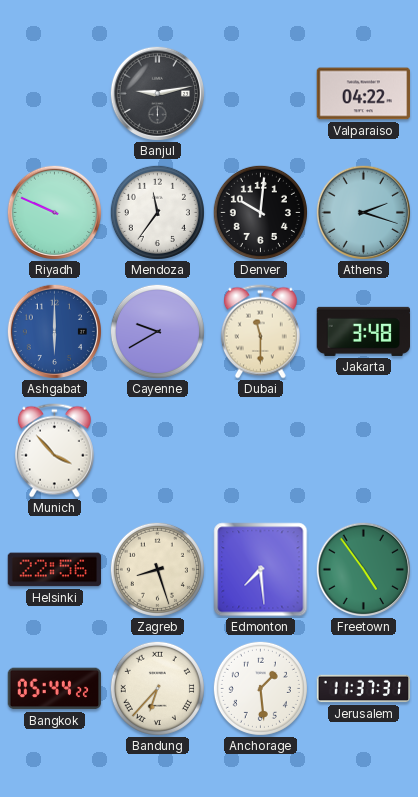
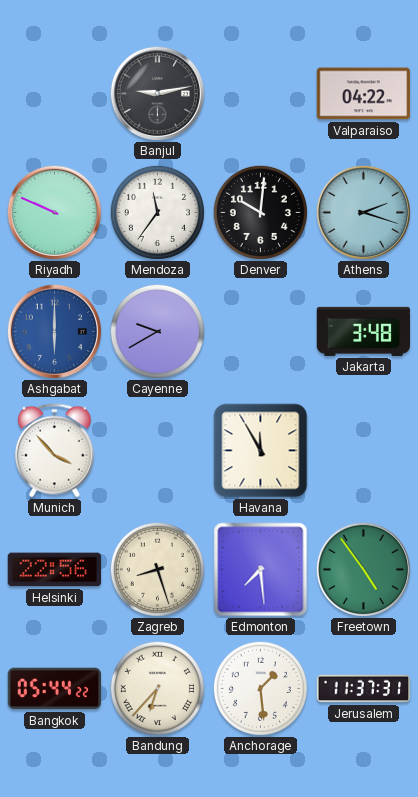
Dubai: 11:30 -> none (260, 332)
Havana: none -> 11:55 (261, 451)
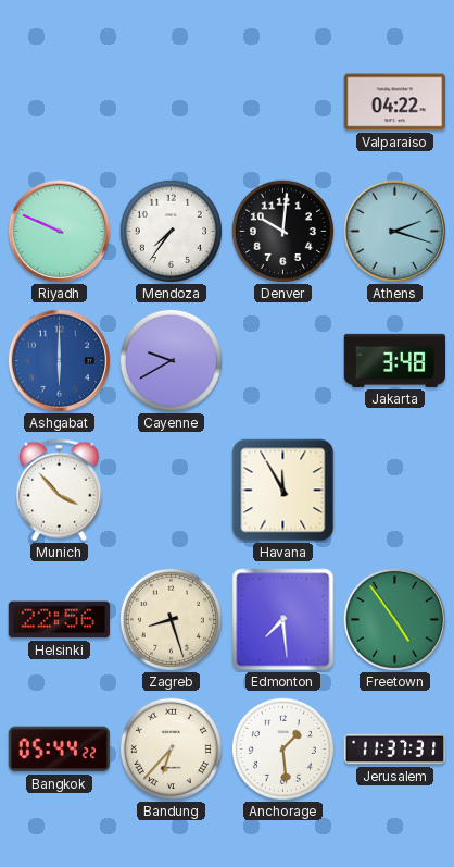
Banjul: 9:13 -> none (157, 93)
Mendoza: 11:36 -> 7:36 (171, 231)
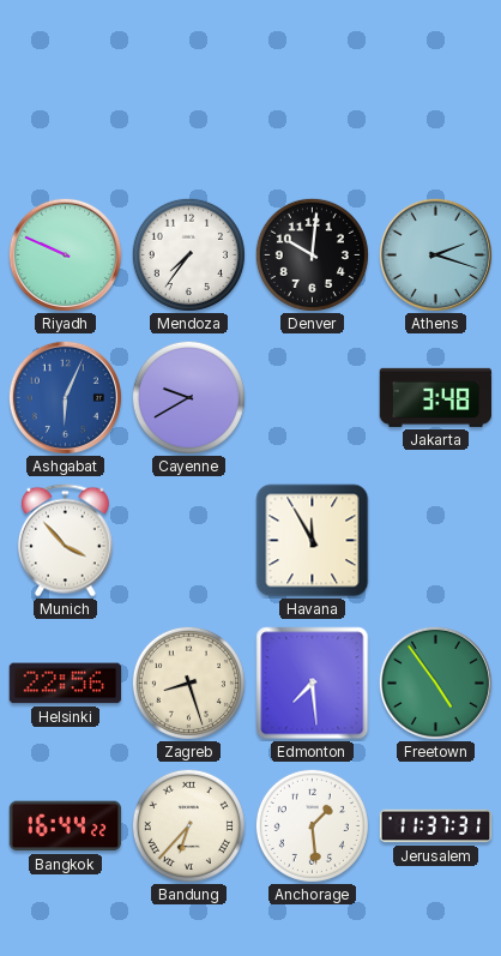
Valparaiso: 04:22 -> none (395, 102)
Ashgabat: 6:00 -> 6:04 (65, 397)
Bangkok: 05:44 -> 16:44 (66, 826)
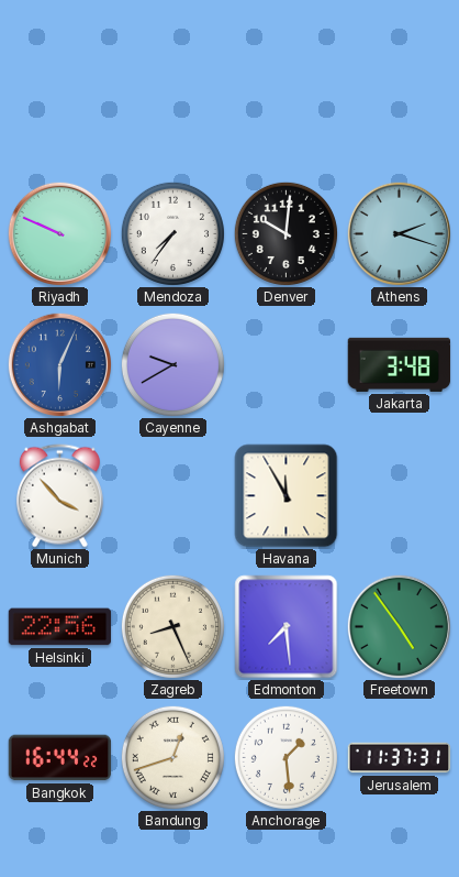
Zagreb: 8:27 -> 8:26 (172, 626)
Bandung: 6:37 -> 12:42 (172, 757)
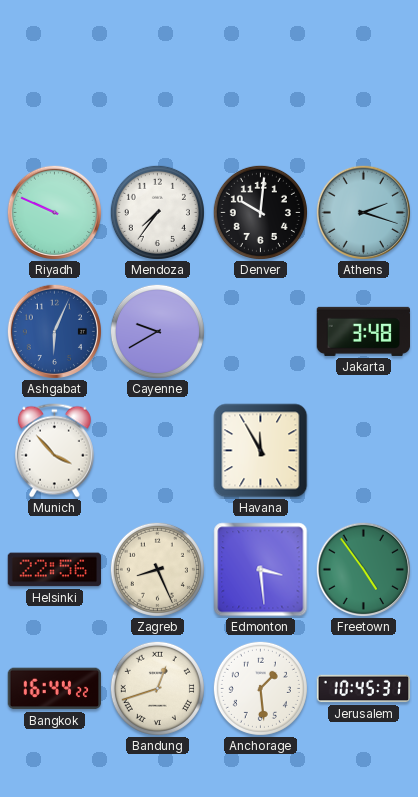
Edmonton: 7:29 -> 3:29 (261, 570)
Jerusalem: 11:37 -> 10:45 (364, 689)
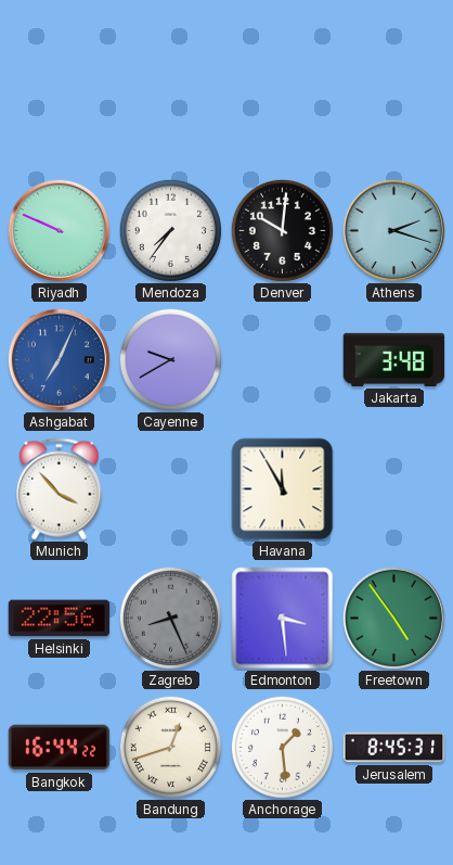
Ashgabat: 6:04 -> 7:04 (59, 359)
Zagreb dial: cream -> grey (170, 618)
Jerusalem: 10:45 -> 8:45 (394, 748)
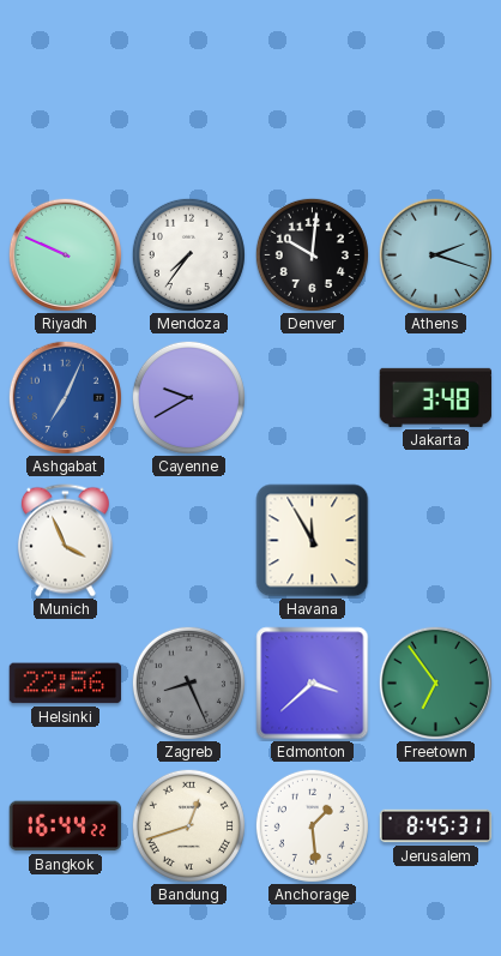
Munich: 3:53 -> 3:56 (65, 541)
Edmonton: 3:29 -> 3:38 (313, 684)
Freetown: 4:54 -> 6:54 (435, 683)
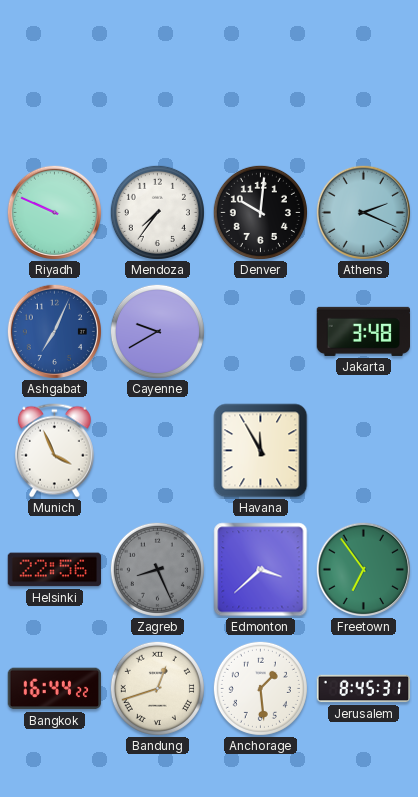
Athens: 2:18 -> 2:19 (363, 212)
